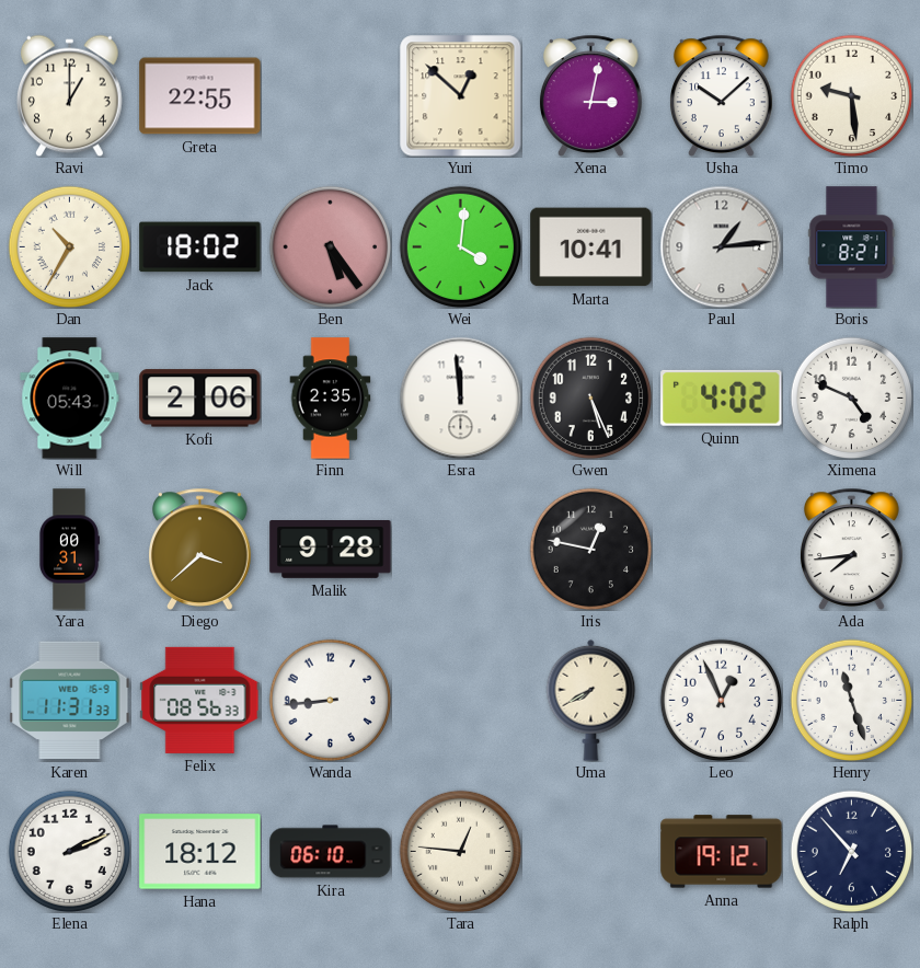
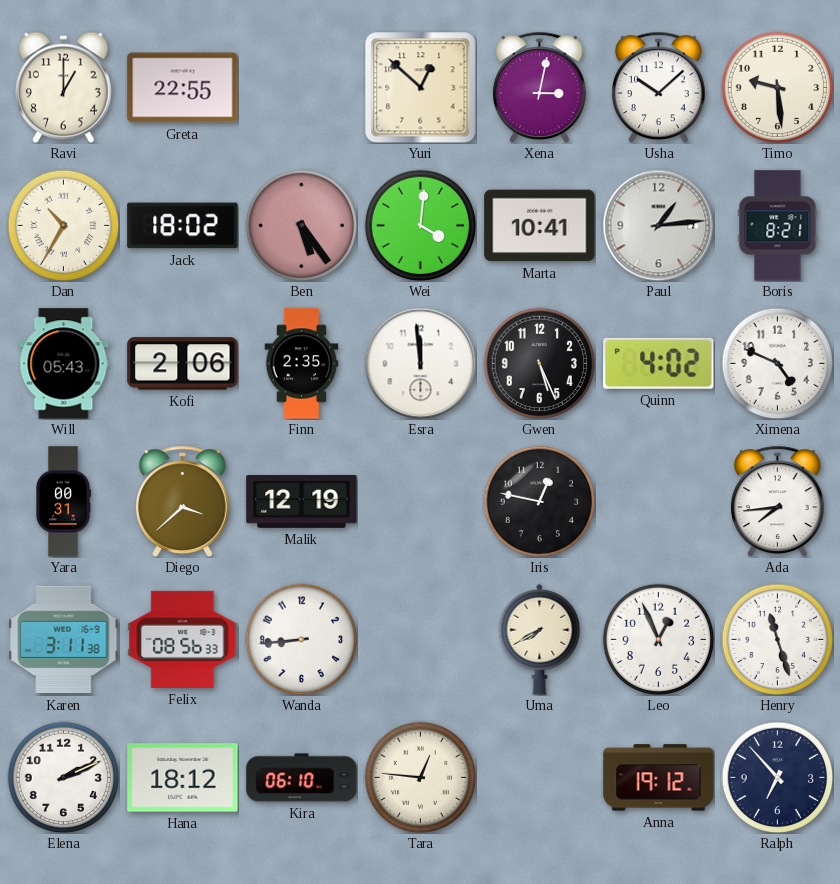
Malik: 9:28 -> 12:19 (302, 502)
Karen: 11:31 -> 3:11 (64, 640)
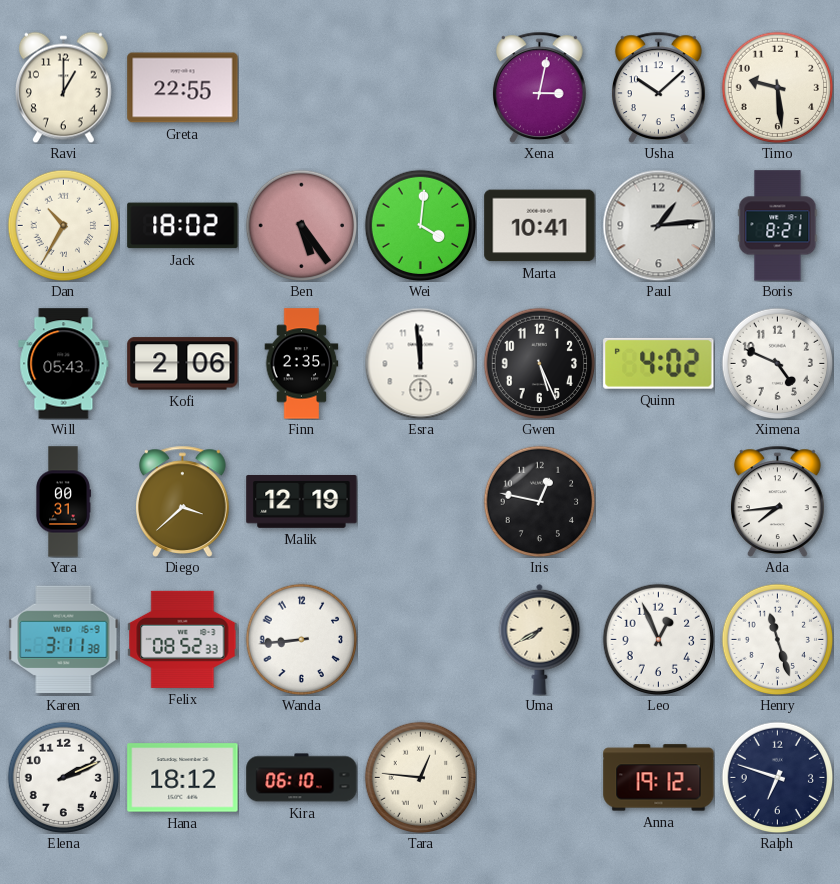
Yuri: 12:52 -> none (420, 87)
Felix: 08:56 -> 08:52 (183, 639)
Ralph: 6:53 -> 6:48 (777, 777)
